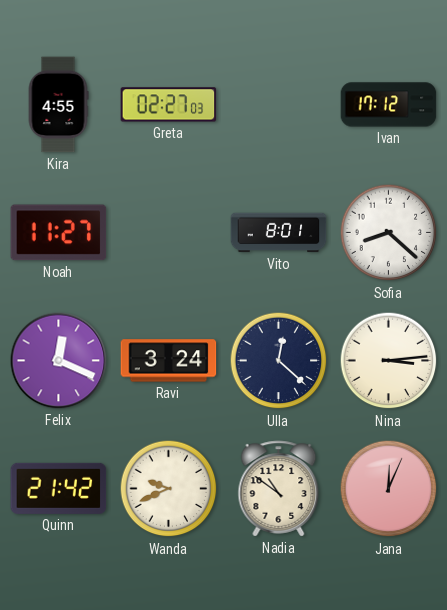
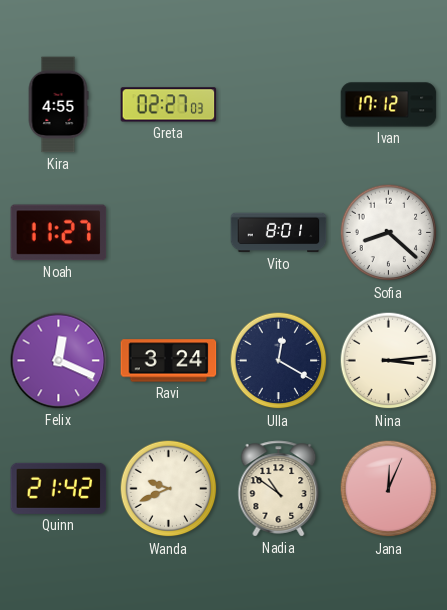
Ulla: 12:22 -> 12:20 (279, 361)
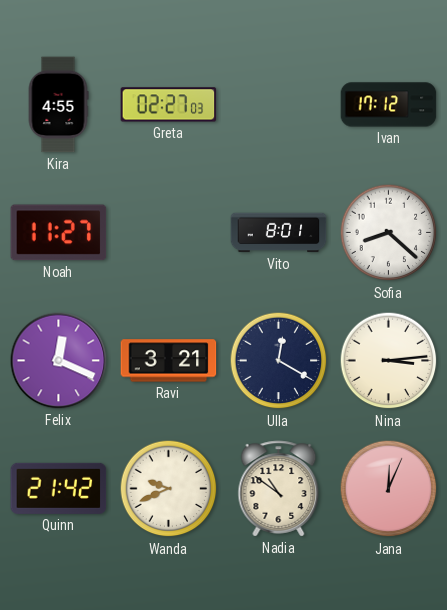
Ravi: 3:24 -> 3:21 (169, 361)
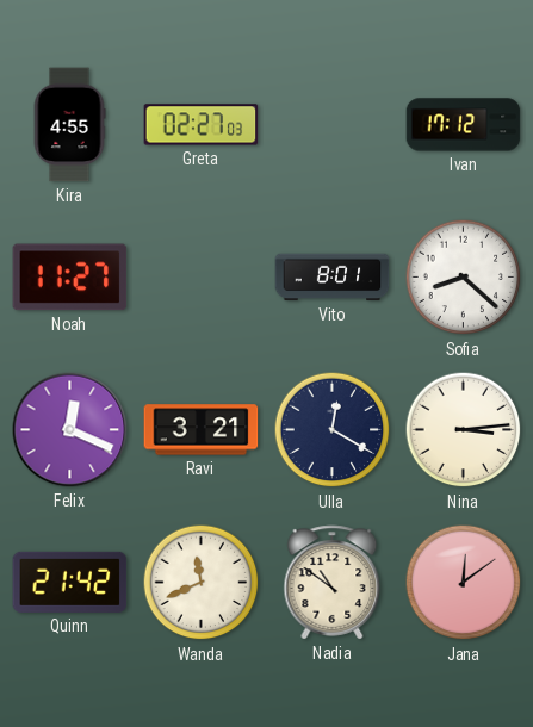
Wanda: 9:41 -> 11:41 (202, 583)
Jana: 12:04 -> 12:09 (464, 583)
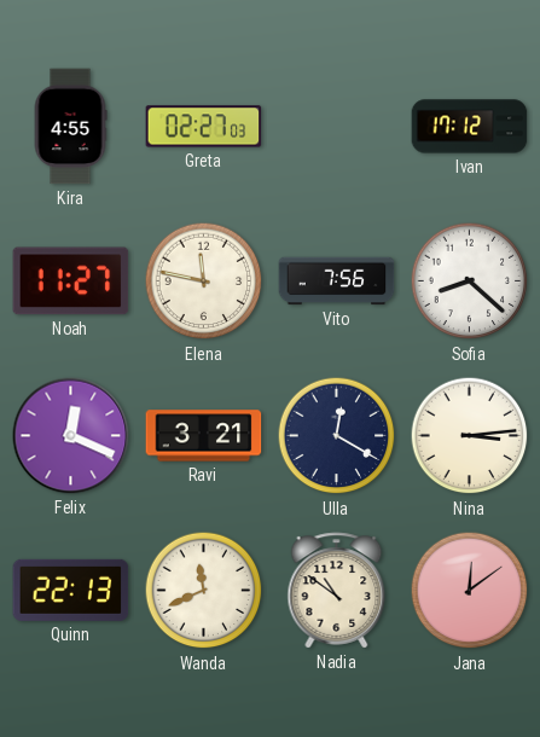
Elena: none -> 11:47 (204, 282)
Vito: 8:01 -> 7:56 (337, 282)
Quinn: 21:42 -> 22:13 (71, 590)
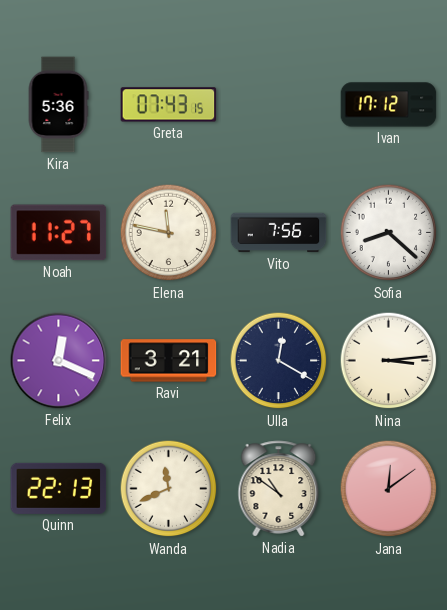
Kira: 4:55 -> 5:36 (58, 105)
Greta: 02:27 -> 07:43 (169, 105)
